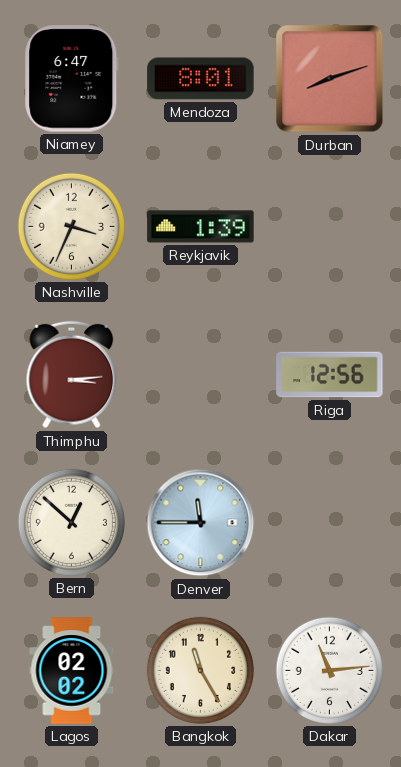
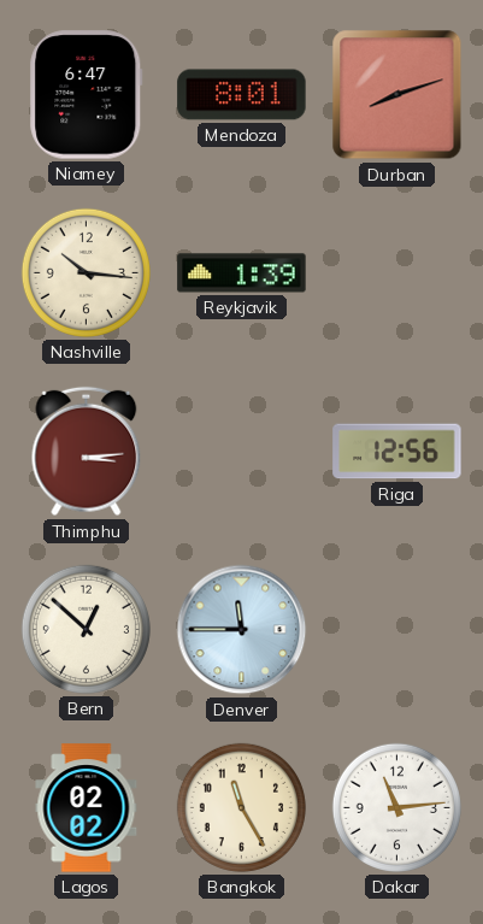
Nashville: 3:34 -> 10:16 (86, 272)
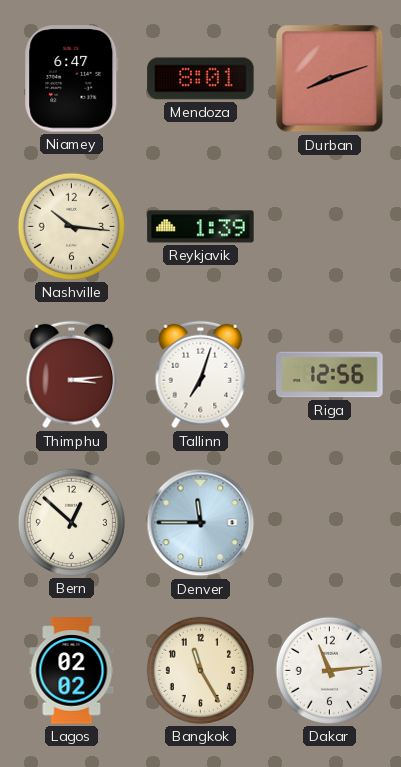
Tallinn: none -> 7:03 (201, 375)
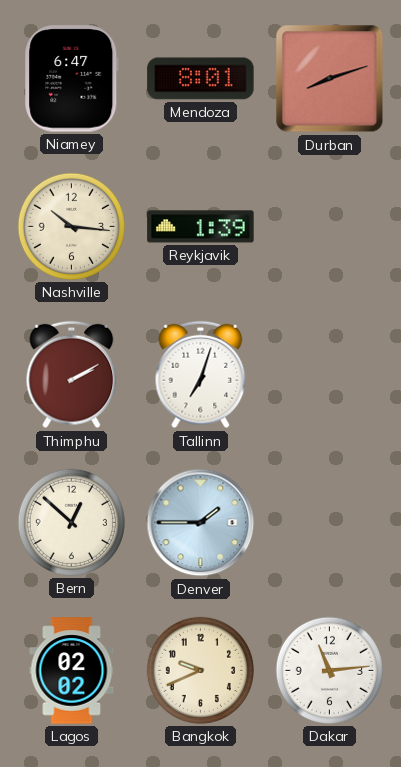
Thimphu: 3:14 -> 2:10 (72, 375)
Riga: 12:56 -> none (330, 375)
Denver: 11:45 -> 1:45 (201, 523)
Bangkok: 11:25 -> 9:41 (200, 670)
